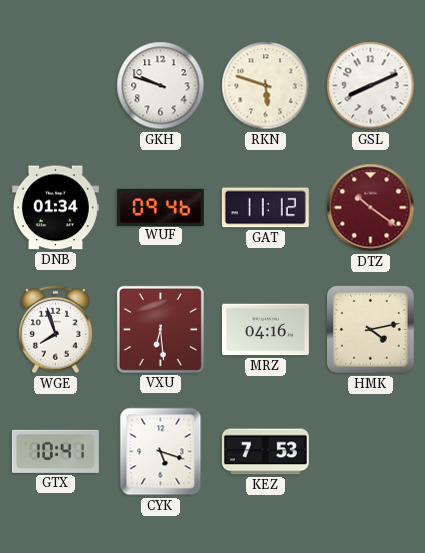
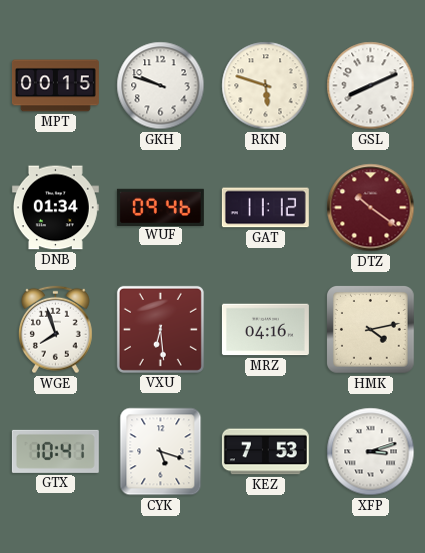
MPT: none -> 00:15 (55, 86)
XFP: none -> 3:12 (371, 452)
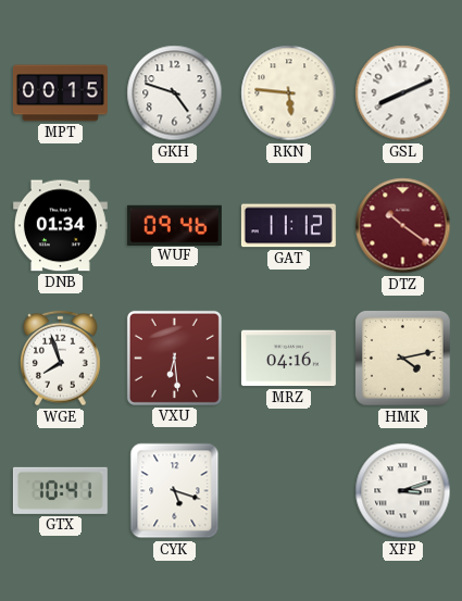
GKH: 9:48 -> 4:48 (175, 93)
RKN: 5:48 -> 5:46 (289, 93)
KEZ: 7:53 -> none (265, 452)
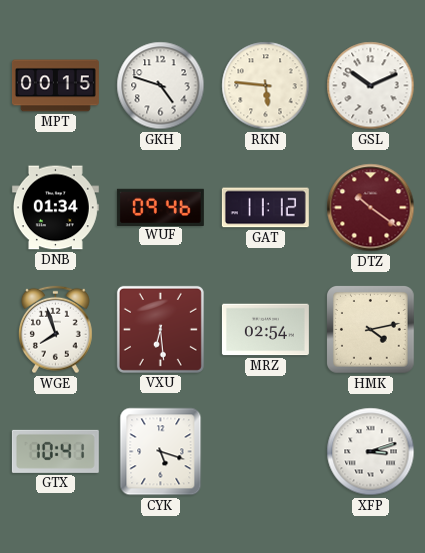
GSL: 8:11 -> 10:11 (371, 86)
MRZ: 04:16 -> 02:54 (265, 330)
